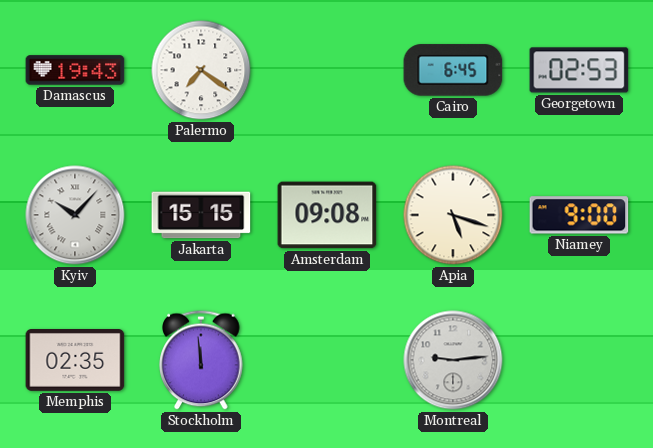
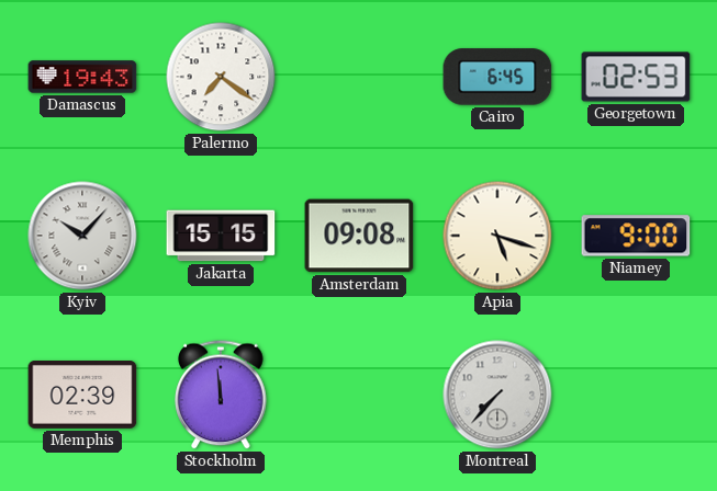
Memphis: 02:35 -> 02:39 (82, 396)
Montreal: 9:14 -> 7:37 (497, 395)
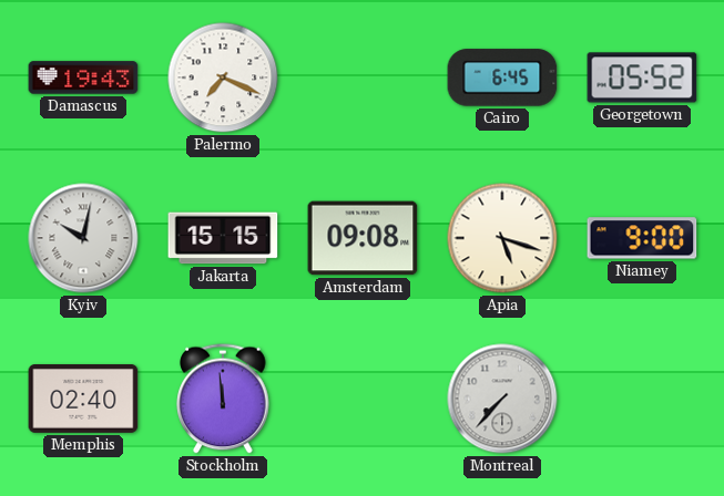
Palermo: 7:21 -> 7:19 (223, 77)
Georgetown: 02:53 -> 05:52 (642, 77)
Kyiv: 10:07 -> 10:02 (83, 238)
Memphis: 02:39 -> 02:40 (83, 400)
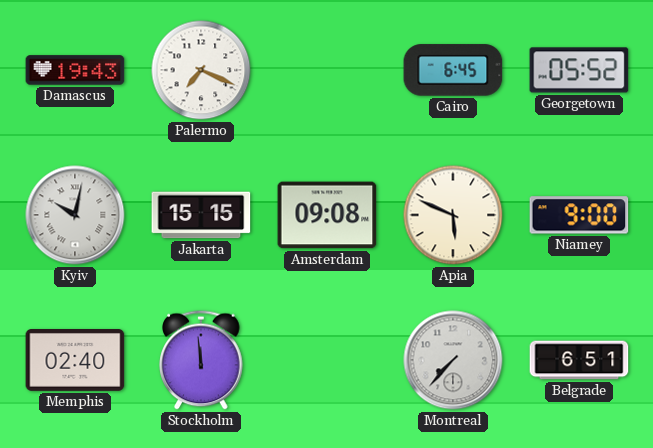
Apia: 5:18 -> 5:49 (453, 215)
Belgrade: none -> 6:51 (579, 360)
